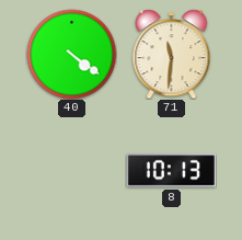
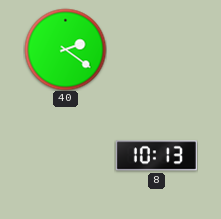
40: 4:21 -> 2:21 (65, 49)
71: 11:31 -> none (172, 54)
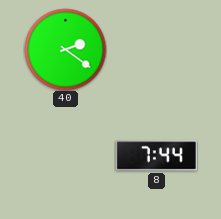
8: 10:13 -> 7:44 (156, 156)
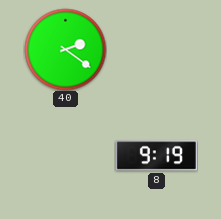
8: 7:44 -> 9:19 (156, 156)
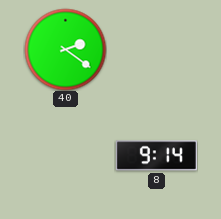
8: 9:19 -> 9:14 (156, 156)
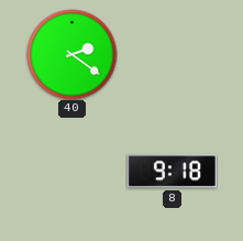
8: 9:14 -> 9:18 (172, 172)
